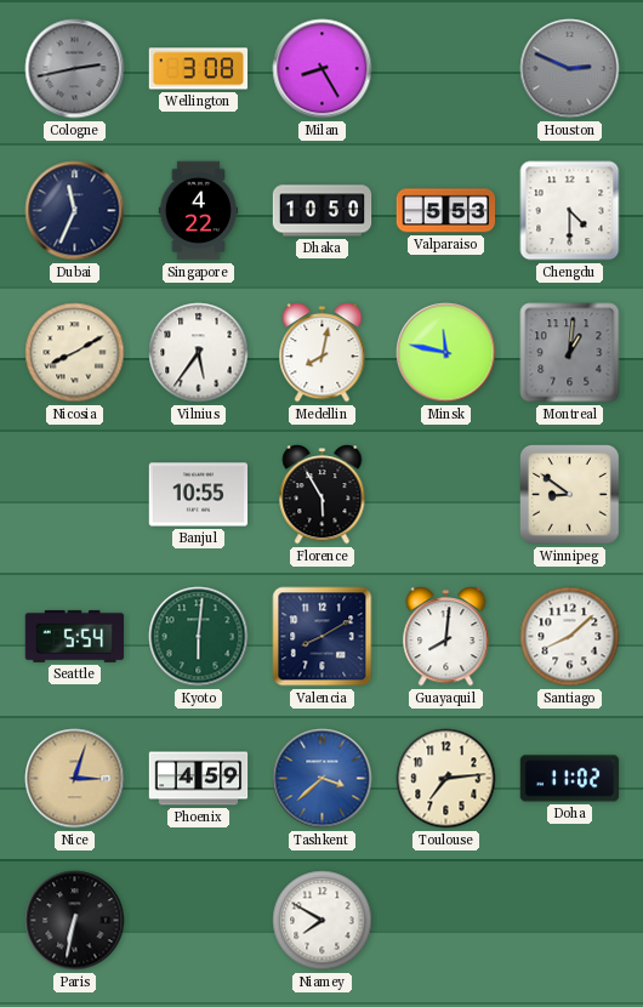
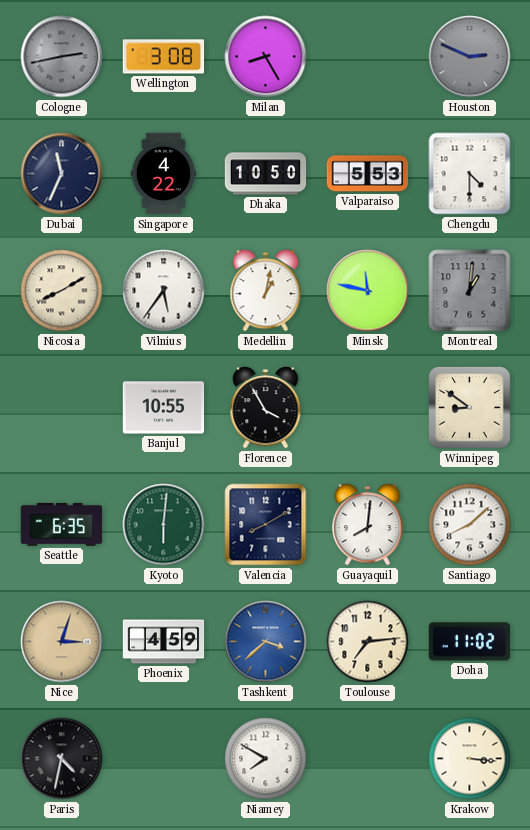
Medellin: 8:02 -> 1:02 (266, 291)
Florence: 5:55 -> 3:55 (266, 408)
Seattle: 5:54 -> 6:35 (62, 524)
Paris: 6:32 -> 4:32 (62, 759)
Krakow: none -> 3:16 (470, 759)
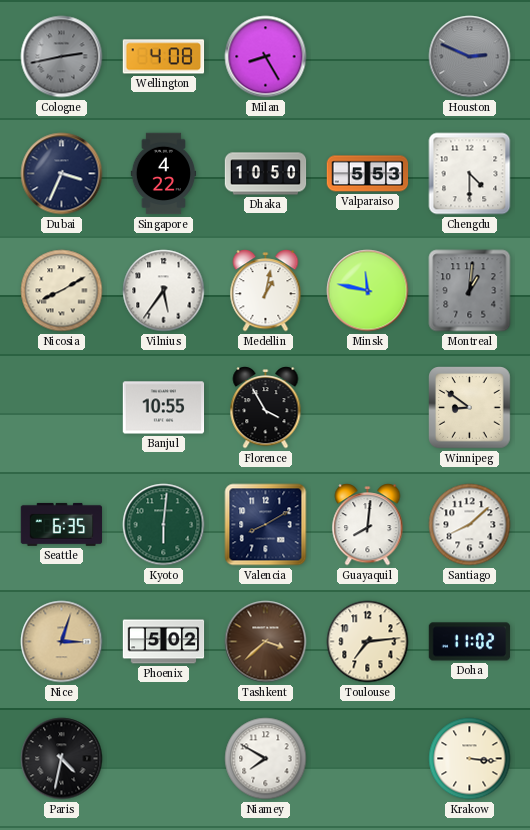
Wellington: 3:08 -> 4:08 (164, 57)
Dubai: 11:34 -> 3:34 (62, 174)
Phoenix: 4:59 -> 5:02 (164, 642)
Tashkent dial: blue -> brown (266, 642)
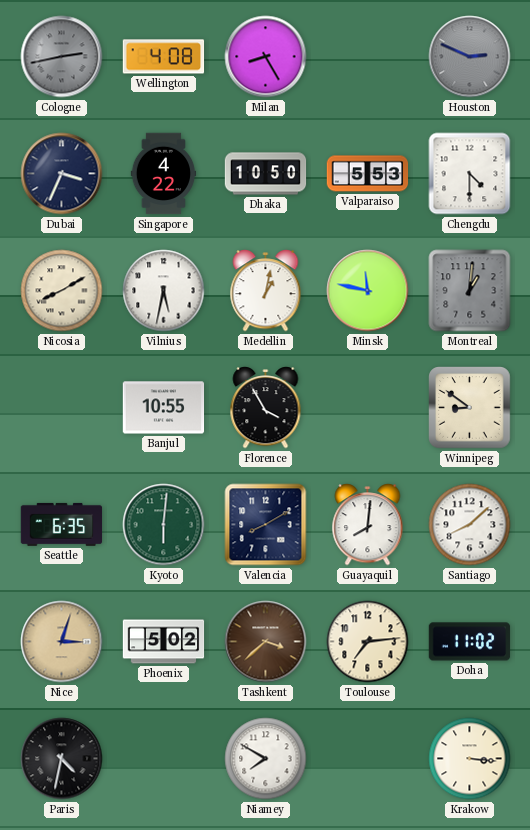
Vilnius: 5:36 -> 5:32 (164, 291)
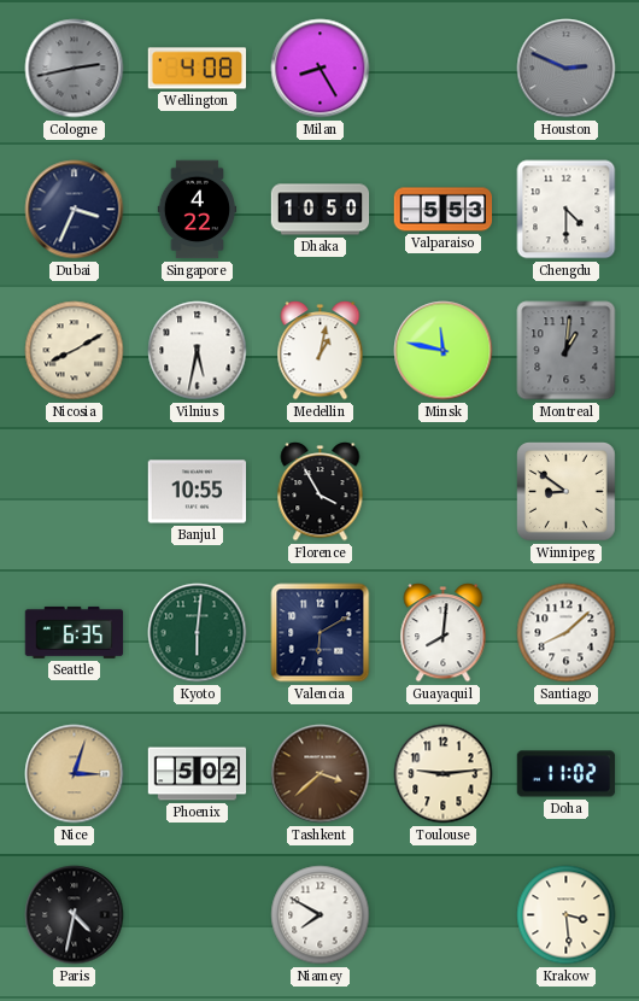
Valencia: 8:10 -> 6:10 (321, 633)
Toulouse: 7:14 -> 9:14 (444, 774)
Krakow: 3:16 -> 3:29 (567, 915)
